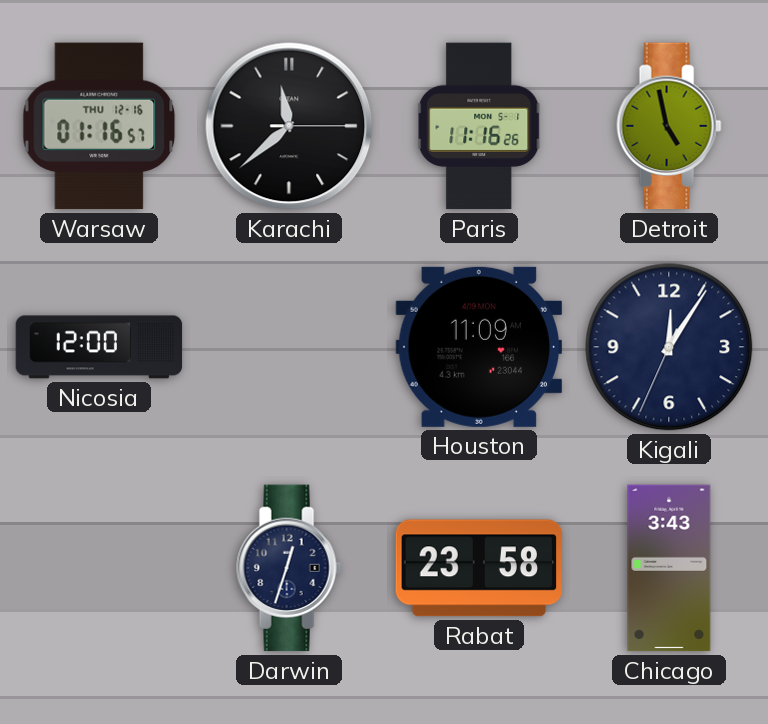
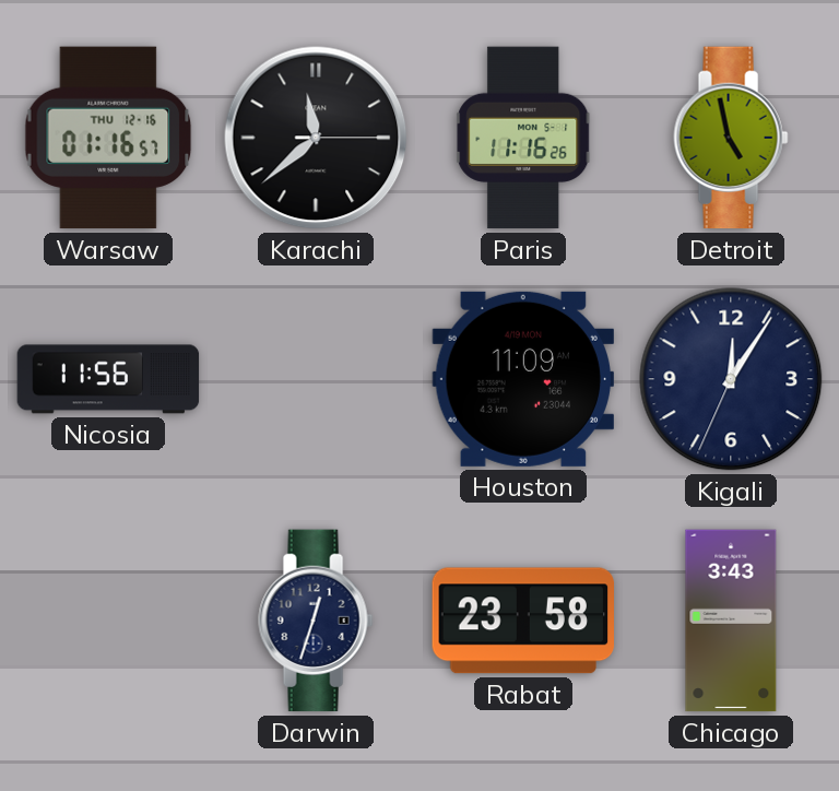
Nicosia: 12:00 -> 11:56 (108, 379)
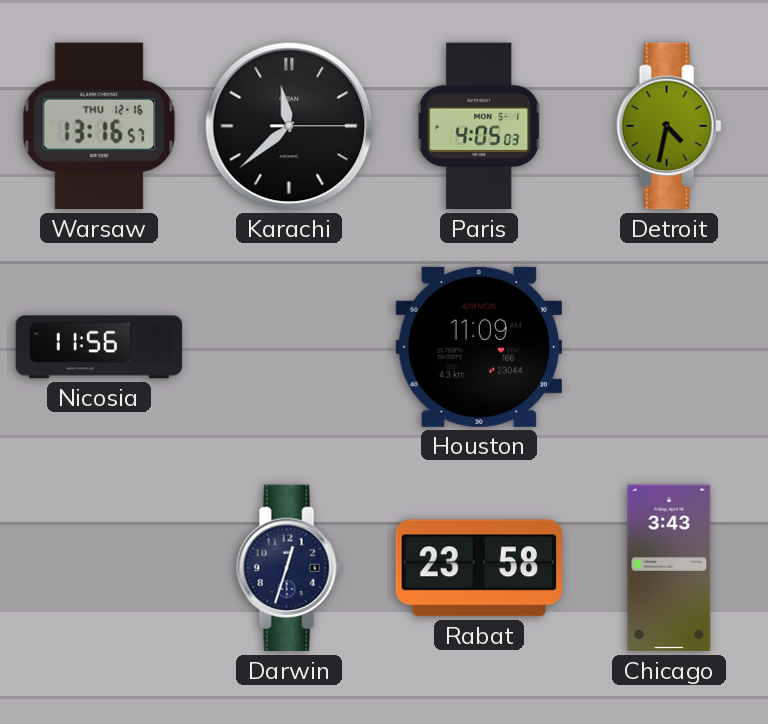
Warsaw: 01:16 -> 13:16 (99, 126)
Paris: 11:16 -> 4:05 (480, 126)
Detroit: 4:58 -> 4:32 (669, 126)
Kigali: 12:05 -> none (731, 379)
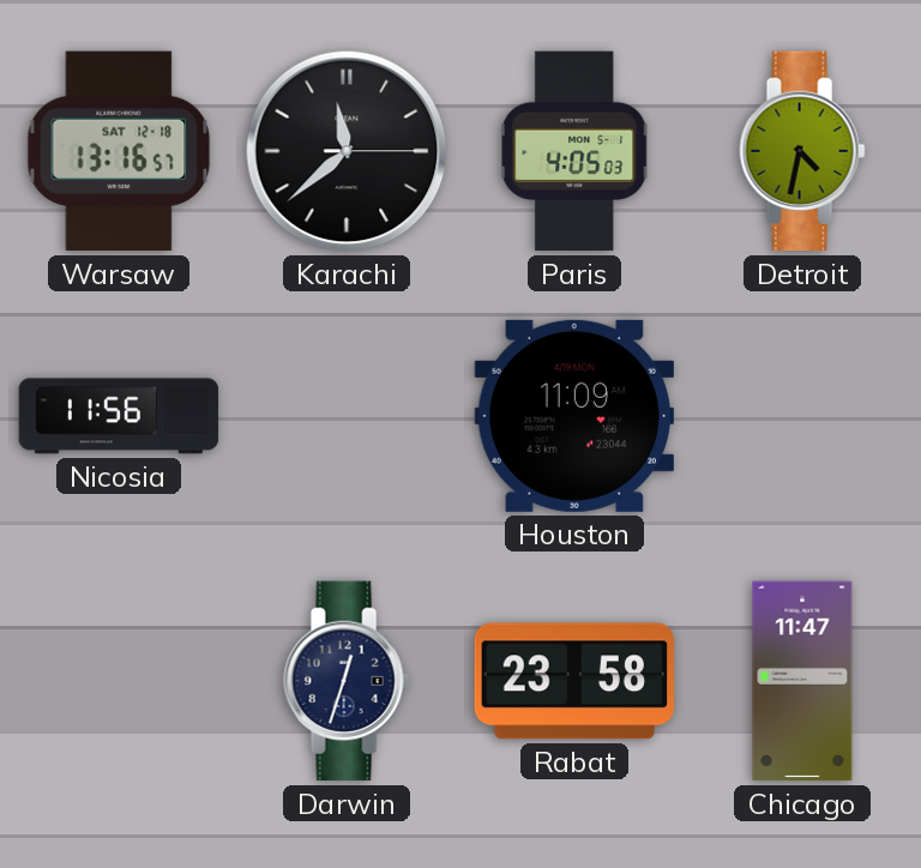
Warsaw date: THU 12-16 -> SAT 12-18 (119, 151)
Chicago: 3:43 -> 11:47 (802, 681)
